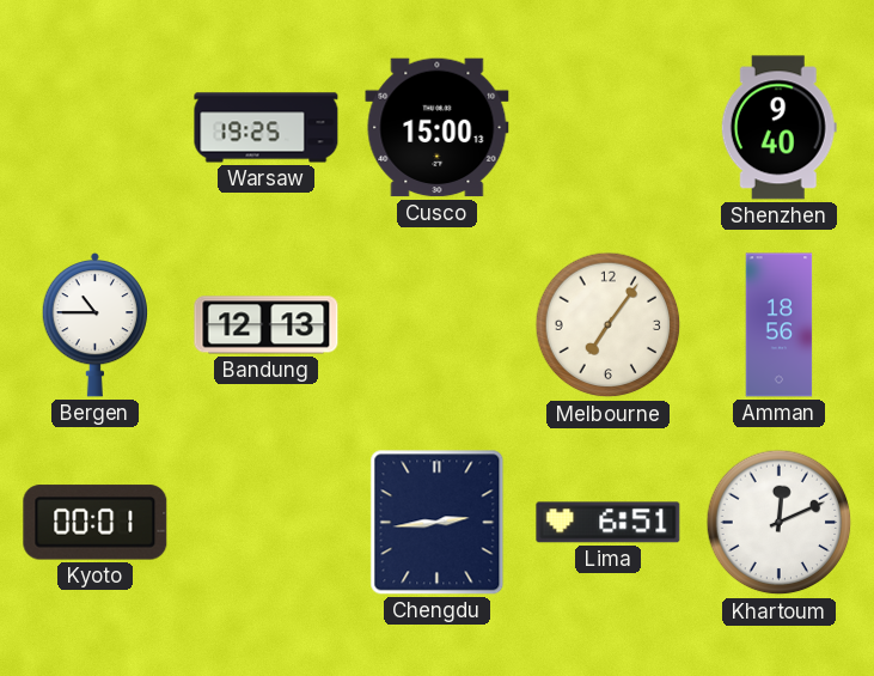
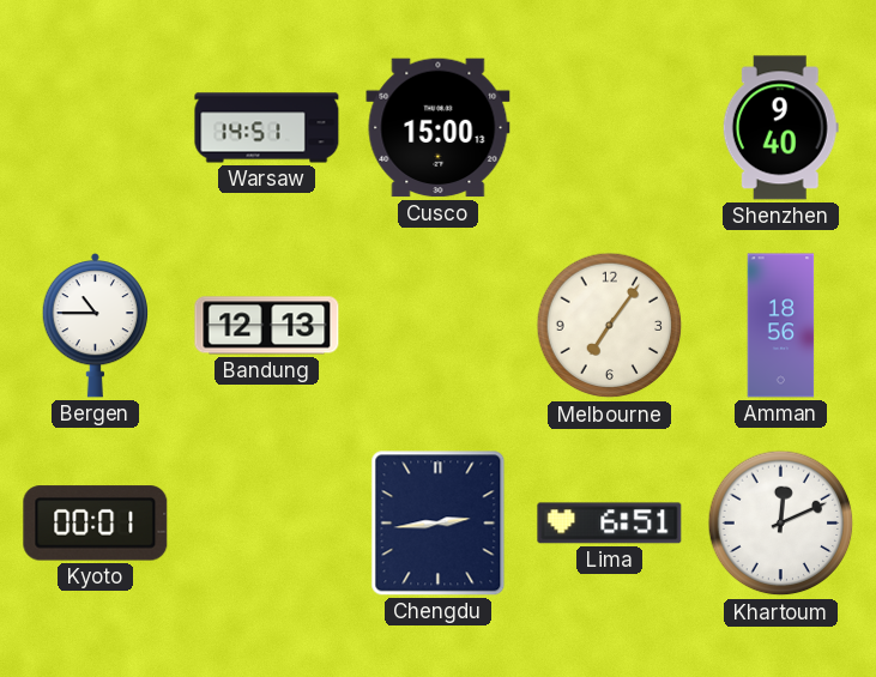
Warsaw: 19:25 -> 14:51 (267, 128)
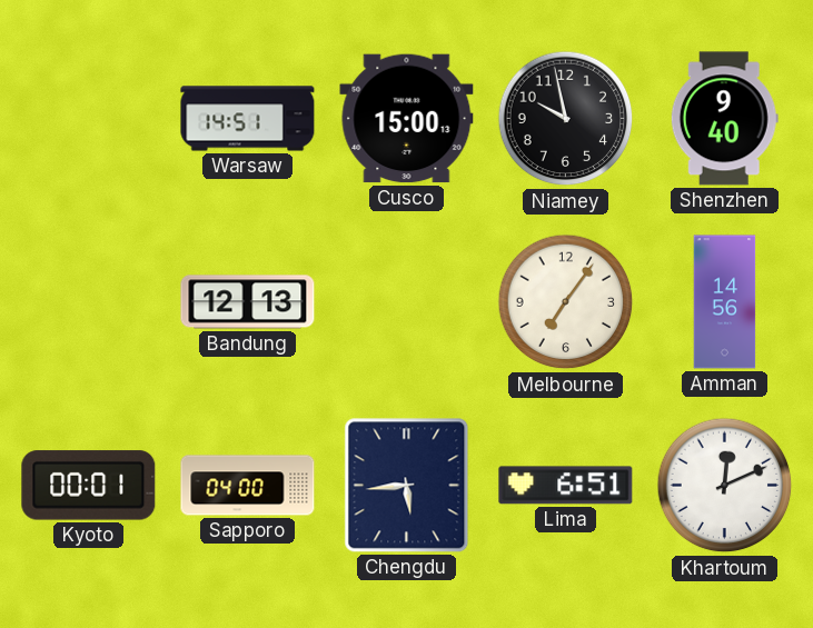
Niamey: none -> 9:58 (566, 119)
Bergen: 10:45 -> none (96, 326)
Amman: 18:56 -> 14:56 (725, 302)
Sapporo: none -> 04:00 (248, 486)
Chengdu: 2:44 -> 5:44 (407, 486)
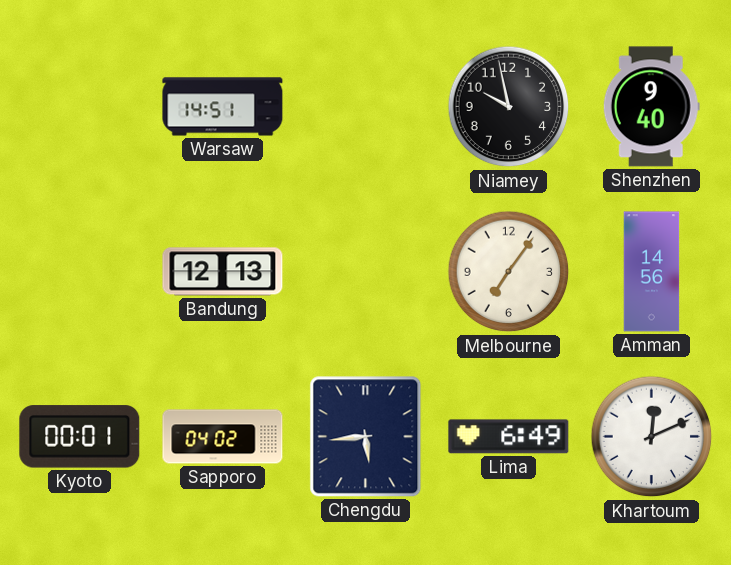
Cusco: 15:00 -> none (407, 119)
Sapporo: 04:00 -> 04:02 (223, 437)
Lima: 6:51 -> 6:49 (509, 437)
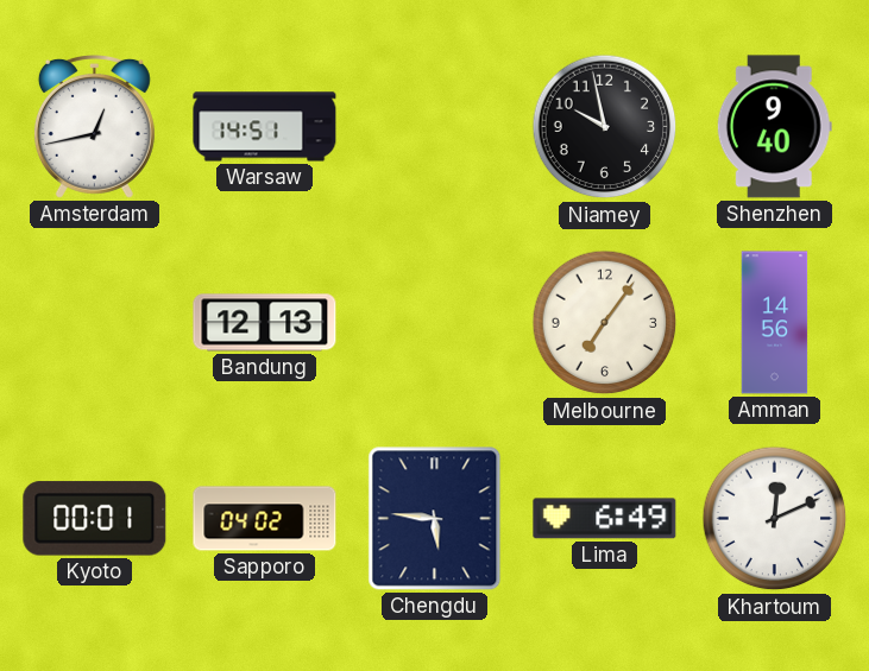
Amsterdam: none -> 12:43 (94, 126)
Chengdu: 5:44 -> 5:46 (435, 519)
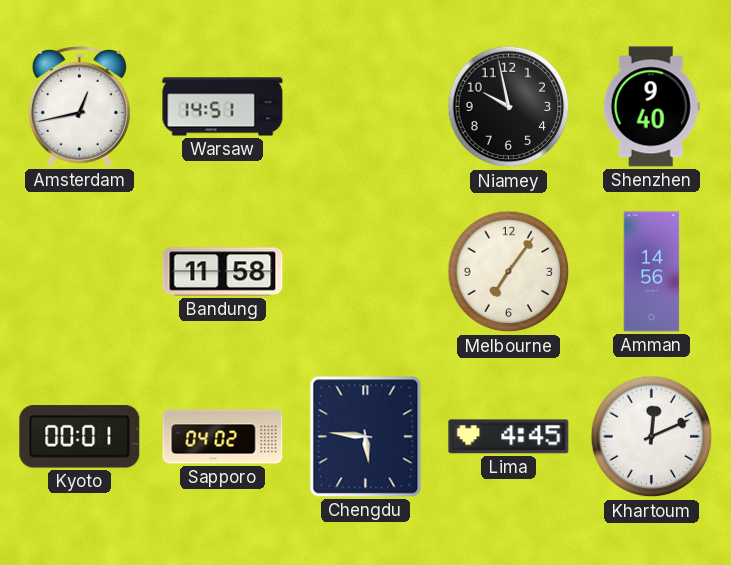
Bandung: 12:13 -> 11:58 (223, 272)
Lima: 6:49 -> 4:45 (509, 437)
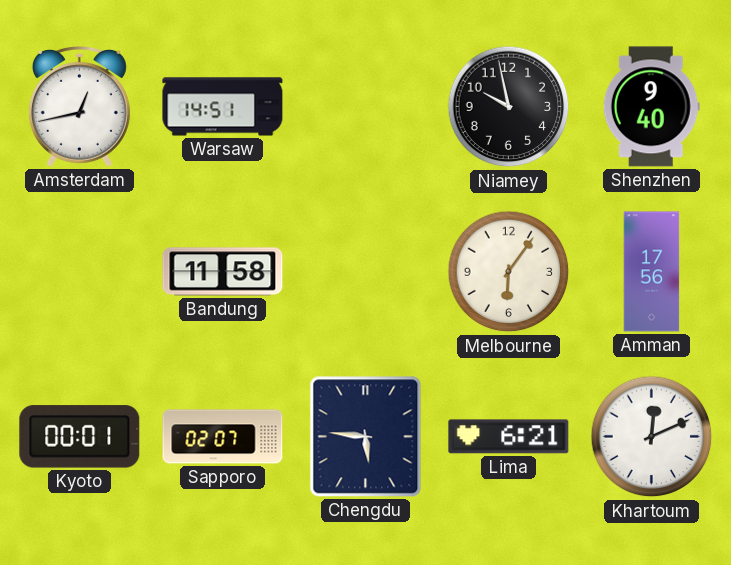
Melbourne: 7:06 -> 6:06 (509, 272)
Amman: 14:56 -> 17:56 (652, 272)
Sapporo: 04:02 -> 02:07 (223, 437)
Lima: 4:45 -> 6:21 (509, 437)
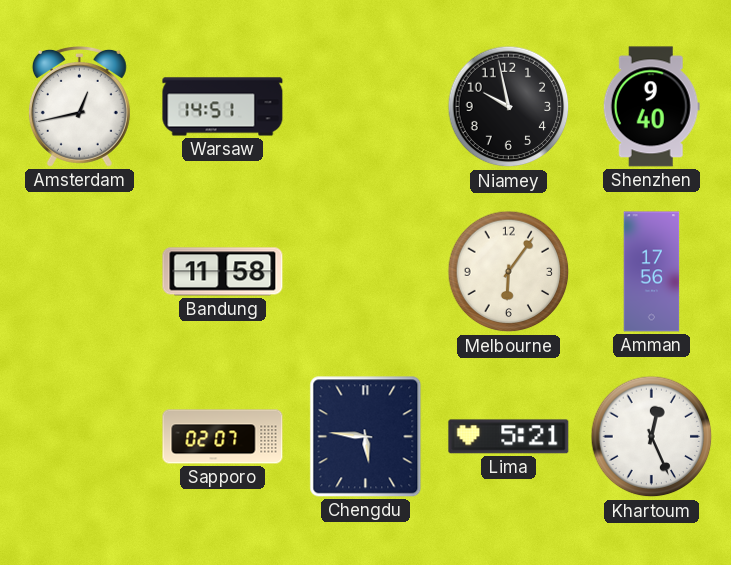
Kyoto: 00:01 -> none (80, 437)
Lima: 6:21 -> 5:21 (509, 437)
Khartoum: 12:11 -> 12:26 (652, 437)
